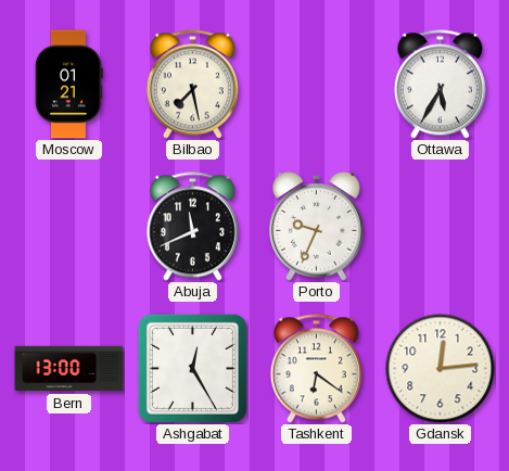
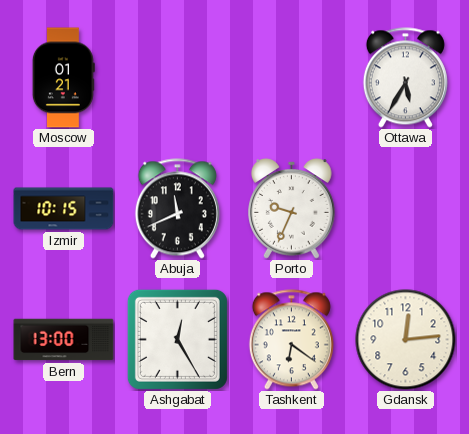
Bilbao: 7:28 -> none (192, 85)
Izmir: none -> 10:15 (64, 209)
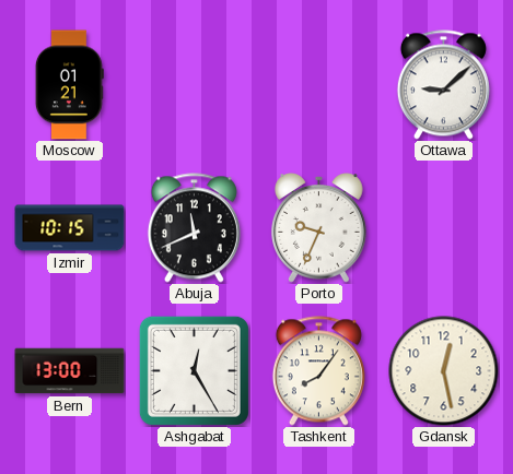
Ottawa: 5:35 -> 9:08 (443, 85)
Tashkent: 6:21 -> 8:06 (318, 371)
Gdansk: 12:14 -> 12:28 (444, 371)
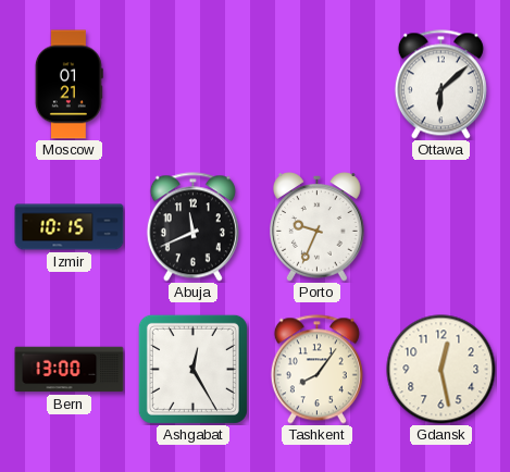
Ottawa: 9:08 -> 6:08 (440, 85)
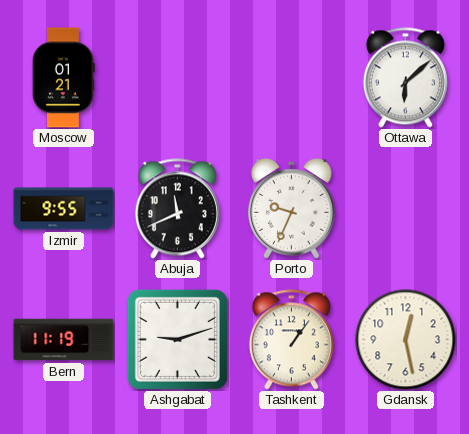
Izmir: 10:15 -> 9:55 (64, 209)
Bern: 13:00 -> 11:19 (64, 340)
Ashgabat: 12:25 -> 9:12 (177, 339)
Tashkent: 8:06 -> 1:06 (291, 340)
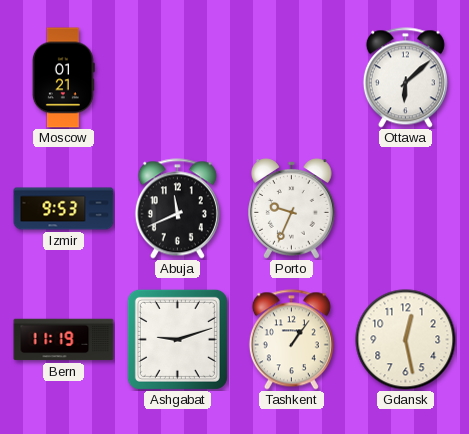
Izmir: 9:55 -> 9:53 (64, 209)
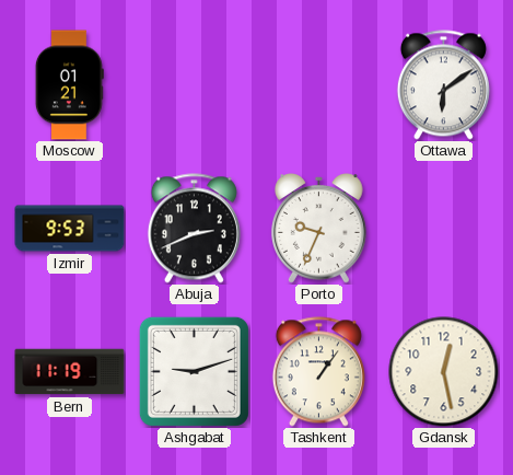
Ottawa: 6:08 -> 6:09 (443, 85)
Abuja: 11:41 -> 2:41 (194, 229)
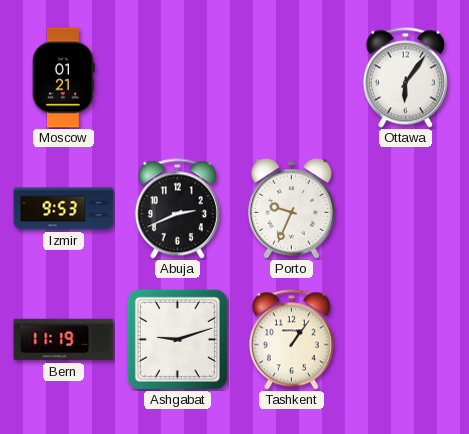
Ottawa: 6:09 -> 6:06 (405, 78)
Gdansk: 12:28 -> none (444, 372)
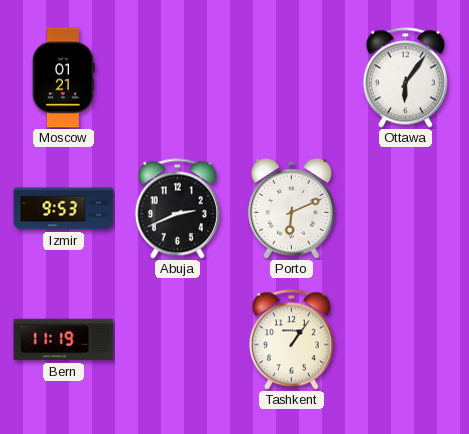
Porto: 9:34 -> 6:11 (292, 209)
Ashgabat: 9:12 -> none (177, 339)
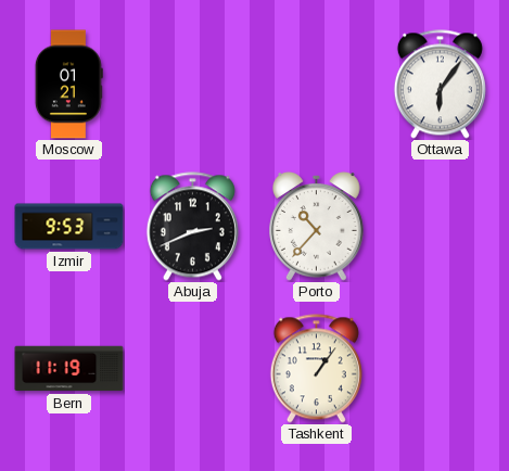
Porto: 6:11 -> 10:37 (317, 227)
